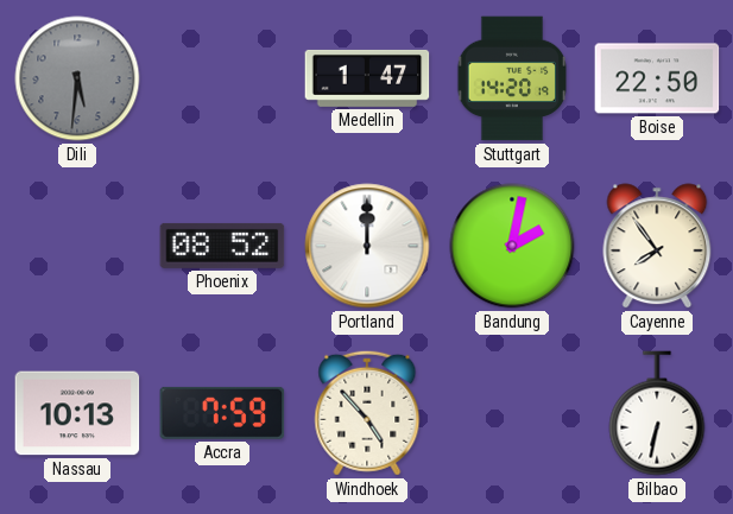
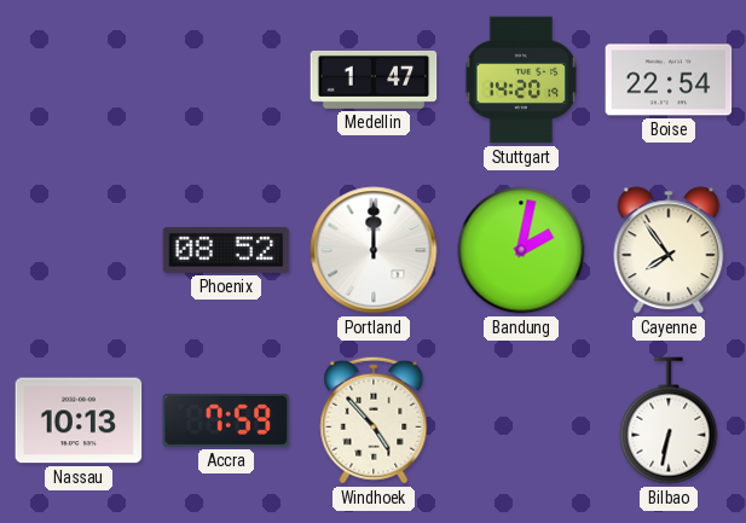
Dili: 5:31 -> none (77, 78)
Boise: 22:50 -> 22:54 (669, 80)
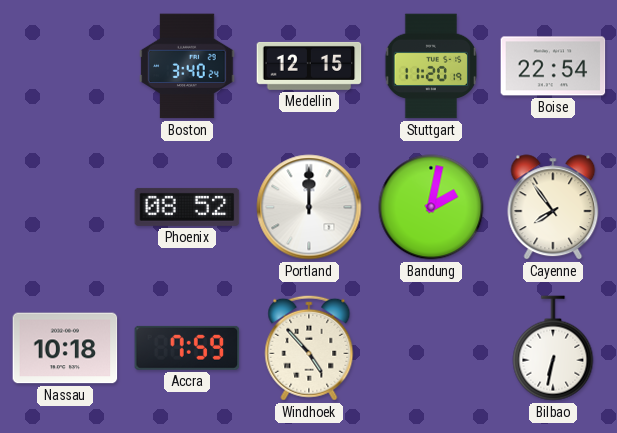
Boston: none -> 3:40 (187, 66)
Medellin: 1:47 -> 12:15 (309, 66)
Stuttgart: 14:20 -> 11:20 (430, 66)
Nassau: 10:13 -> 10:18 (65, 348)
